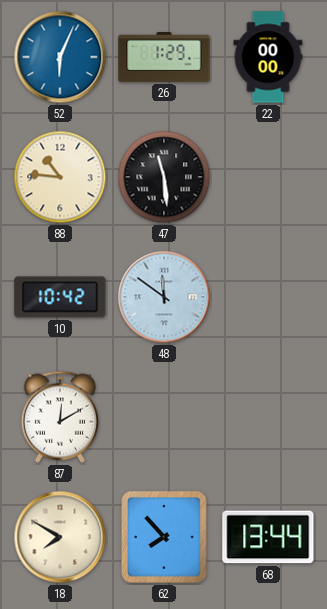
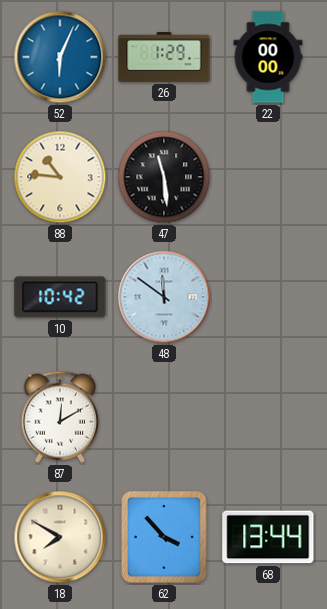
62: 7:53 -> 3:53 (164, 537)
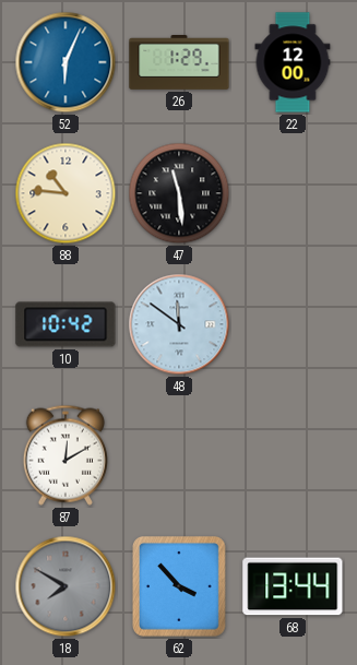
22: 00:00 -> 12:00 (293, 62)
18 dial: cream -> grey (66, 586)
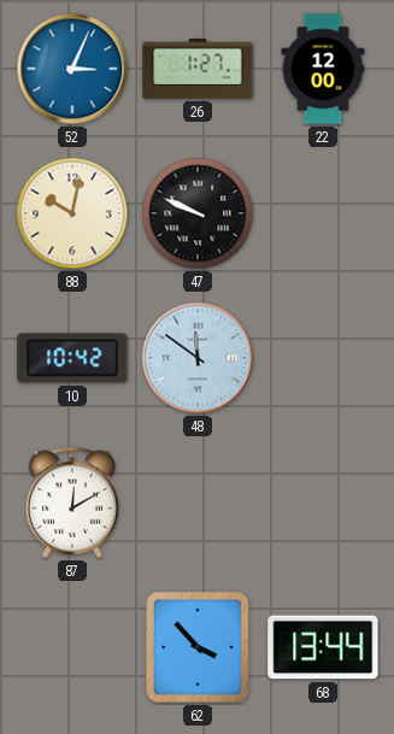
52: 6:04 -> 3:04 (72, 69)
26: 1:29 -> 1:27 (198, 70)
88: 10:46 -> 10:02 (72, 213)
47: 11:29 -> 9:49 (198, 213)
18: 7:50 -> none (66, 586)
